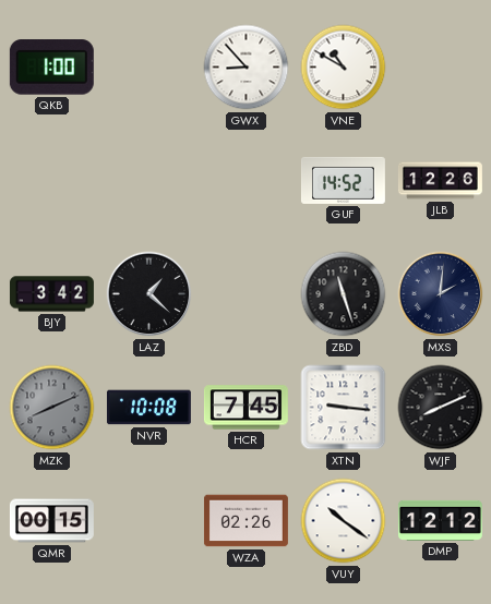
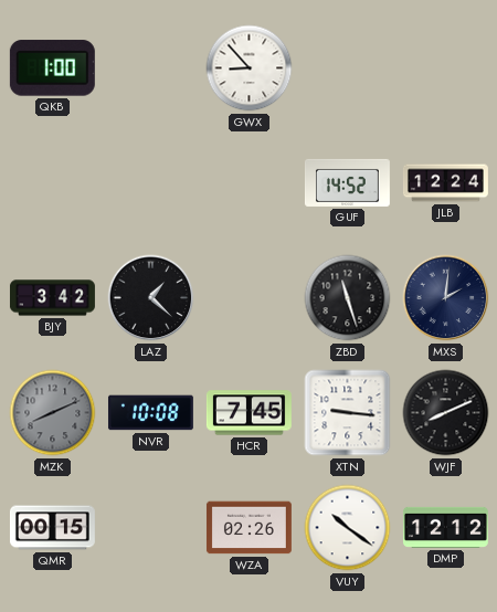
VNE: 10:50 -> none (344, 68)
JLB: 12:26 -> 12:24 (445, 183)
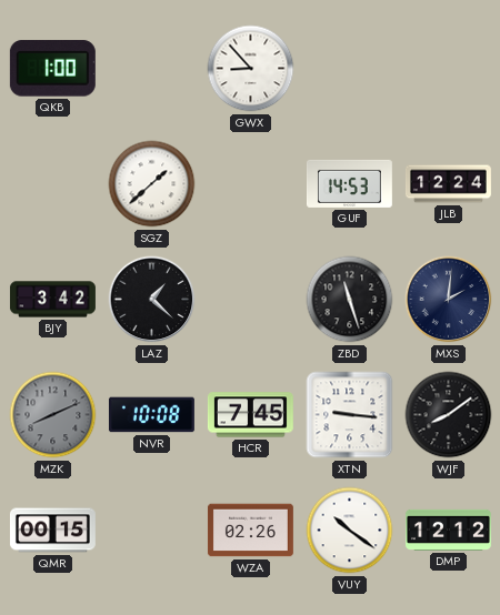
SGZ: none -> 1:38 (152, 184)
GUF: 14:52 -> 14:53 (349, 183)
WJF: 8:11 -> 8:09 (449, 415)
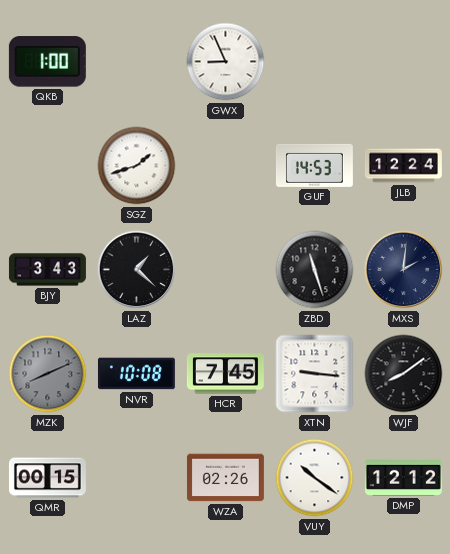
GWX: 8:53 -> 8:56 (226, 62)
SGZ: 1:38 -> 1:42 (137, 166)
BJY: 3:42 -> 3:43 (47, 270)
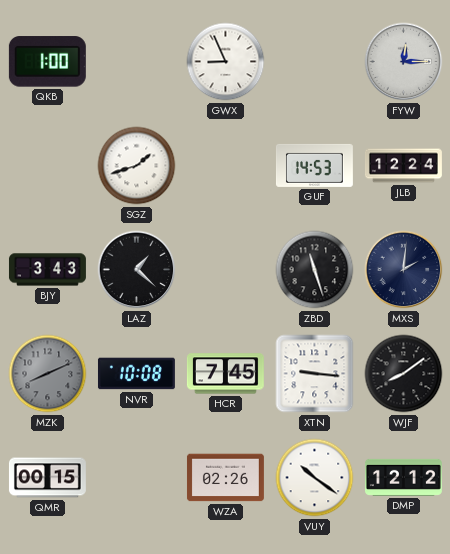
FYW: none -> 12:15 (404, 62)
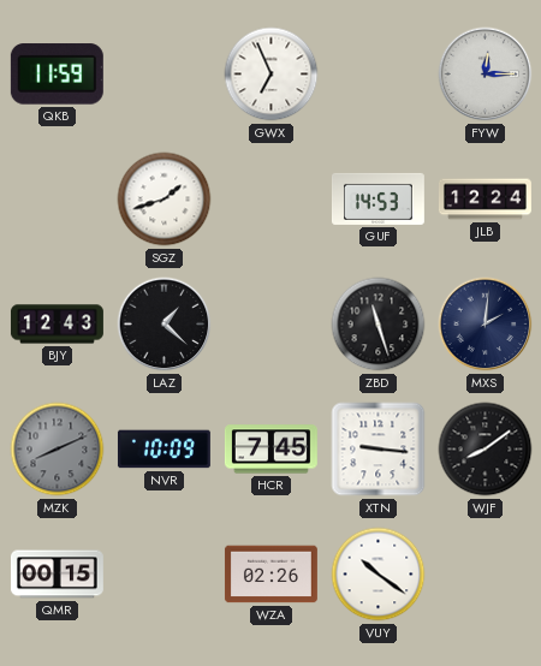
QKB: 1:00 -> 11:59 (57, 75)
GWX: 8:56 -> 6:56 (272, 75)
BJY: 3:43 -> 12:43 (57, 325)
NVR: 10:08 -> 10:09 (164, 450)
DMP: 12:12 -> none (403, 477)
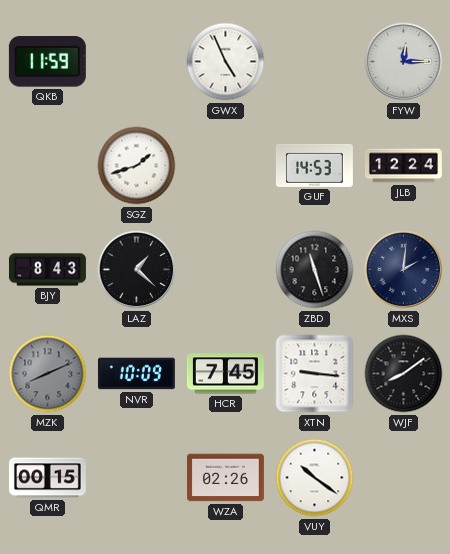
GWX: 6:56 -> 4:56 (226, 62)
BJY: 12:43 -> 8:43 (47, 270)
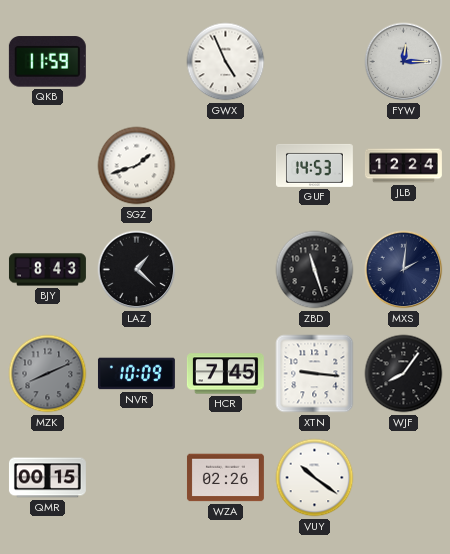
WJF: 8:09 -> 8:06 (404, 374)
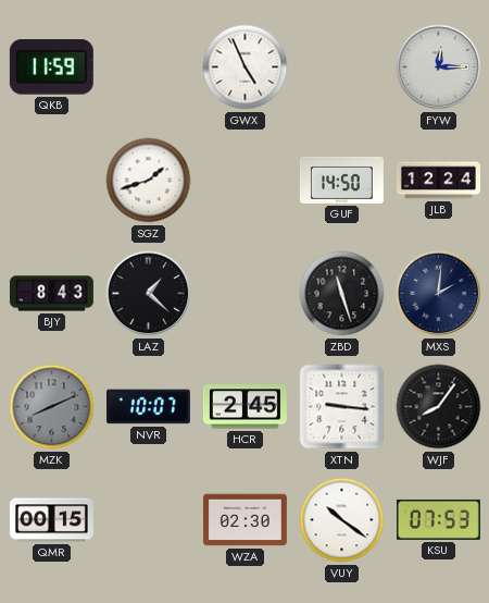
GUF: 14:53 -> 14:50 (341, 180)
NVR: 10:09 -> 10:07 (148, 407)
HCR: 7:45 -> 2:45 (244, 407)
WZA: 02:26 -> 02:30 (244, 520)
KSU: none -> 07:53 (438, 519)
